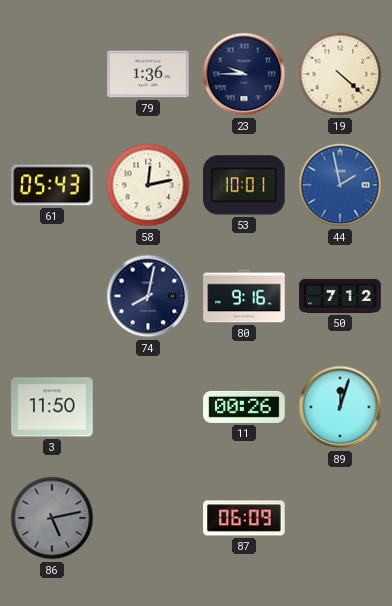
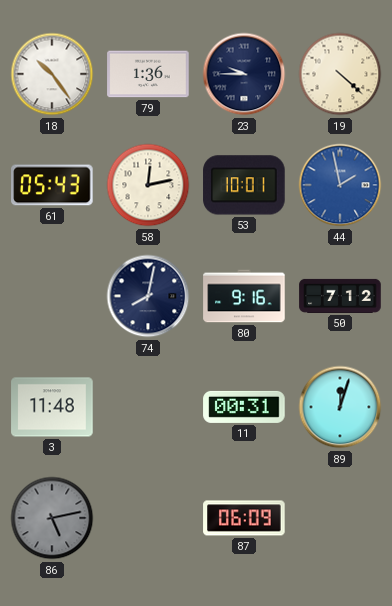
18: none -> 10:24 (52, 74)
3: 11:50 -> 11:48 (52, 407)
11: 00:26 -> 00:31 (244, 407)
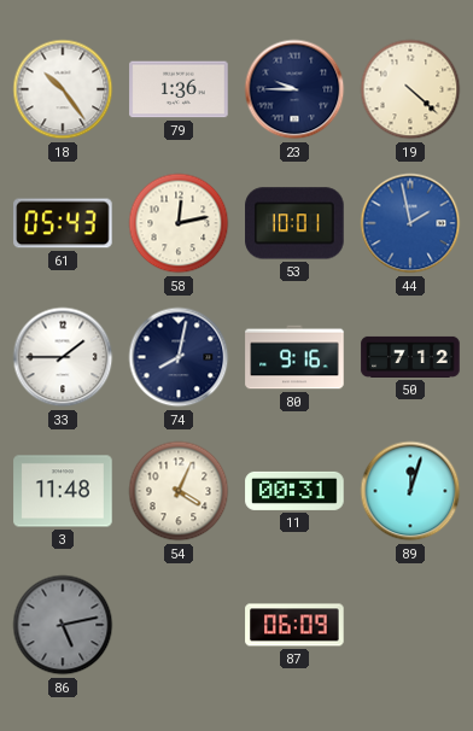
33: none -> 1:45 (63, 357)
54: none -> 4:04 (179, 491)
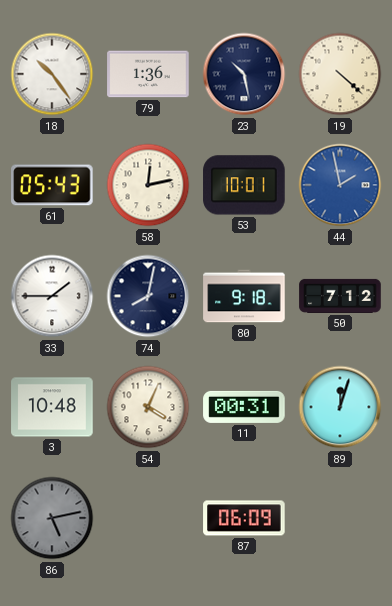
23: 9:45 -> 10:28 (244, 74)
80: 9:16 -> 9:18 (244, 296)
3: 11:48 -> 10:48 (52, 407)
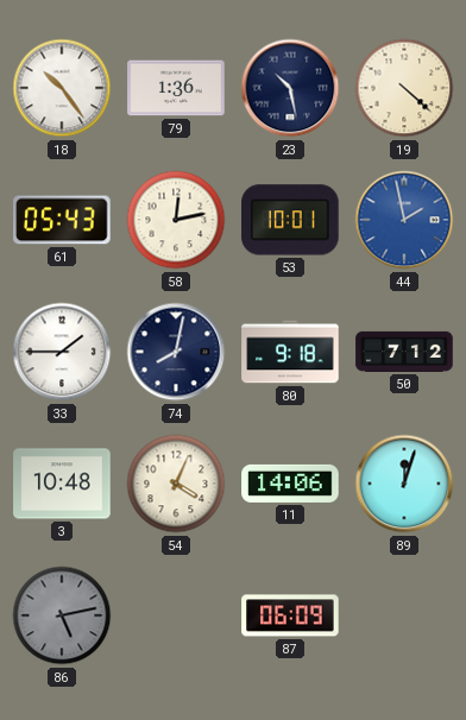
11: 00:31 -> 14:06 (290, 484)
